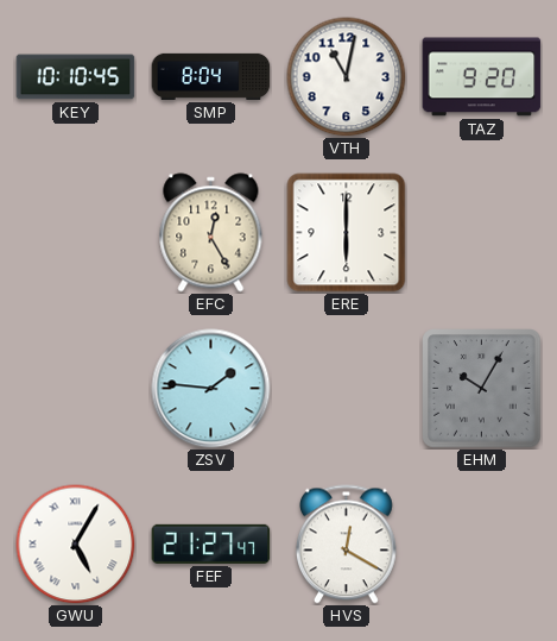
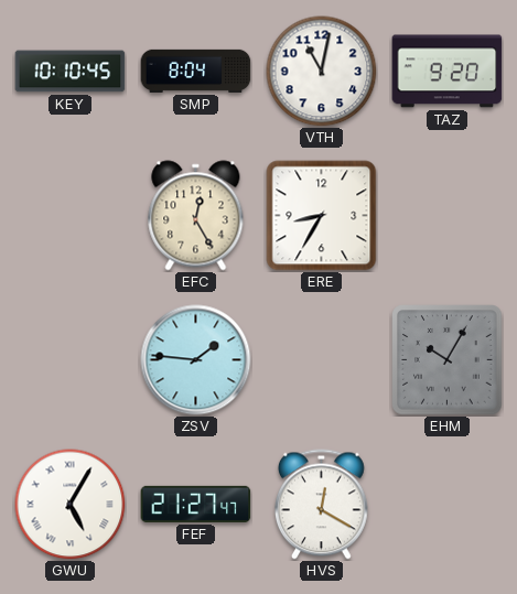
ERE: 6:00 -> 8:35 (322, 216)
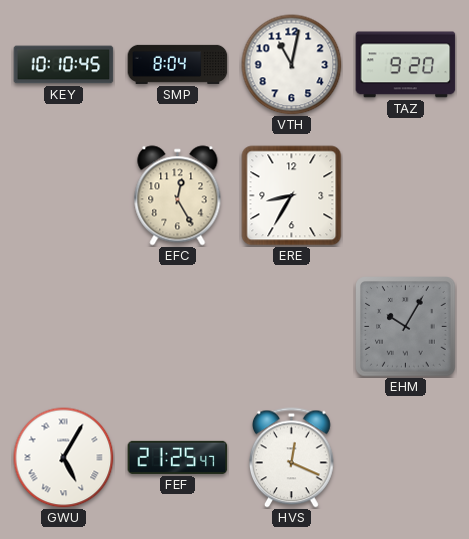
ZSV: 1:46 -> none (196, 360)
FEF: 21:27 -> 21:25 (178, 457)
HVS: 12:20 -> 12:19 (292, 458)
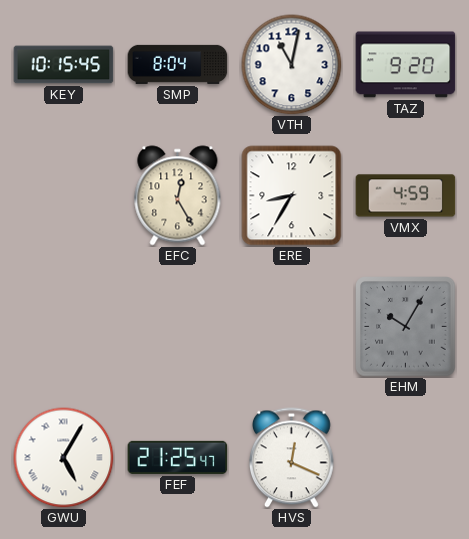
KEY: 10:10 -> 10:15 (64, 65)
VMX: none -> 4:59 (406, 196)
